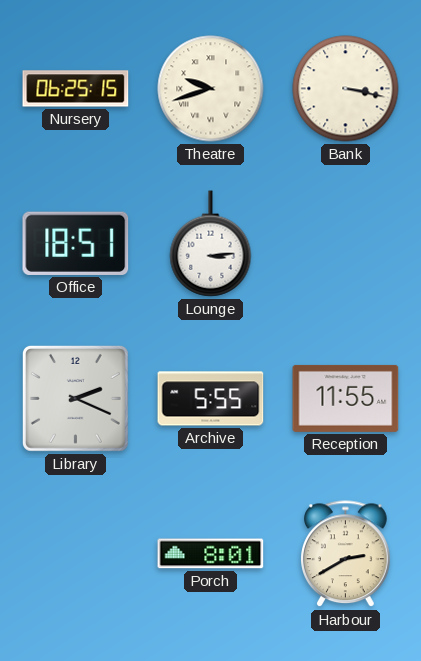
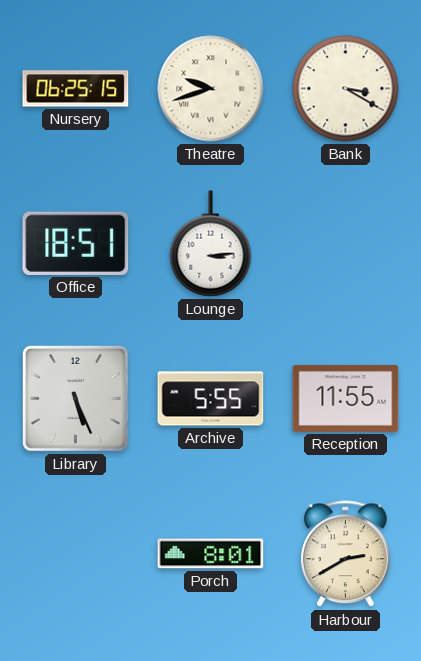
Bank: 3:17 -> 3:20 (346, 89)
Library: 2:19 -> 5:26 (76, 399)
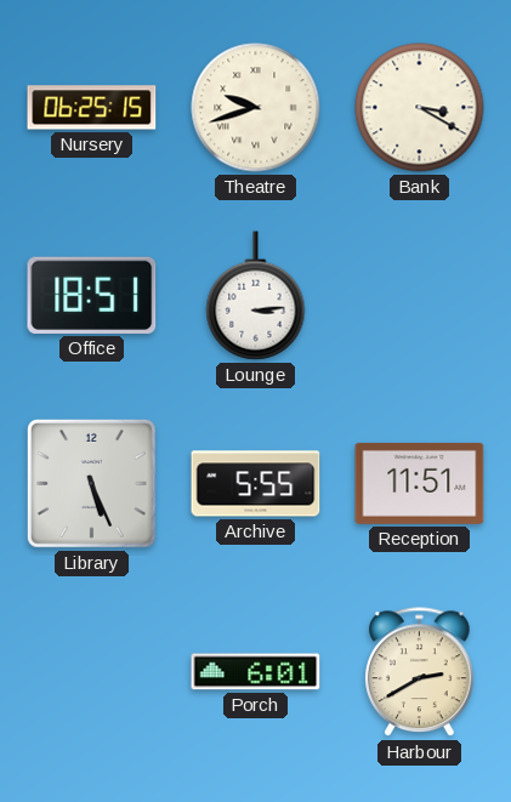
Reception: 11:55 -> 11:51 (420, 483)
Porch: 8:01 -> 6:01 (256, 672)
